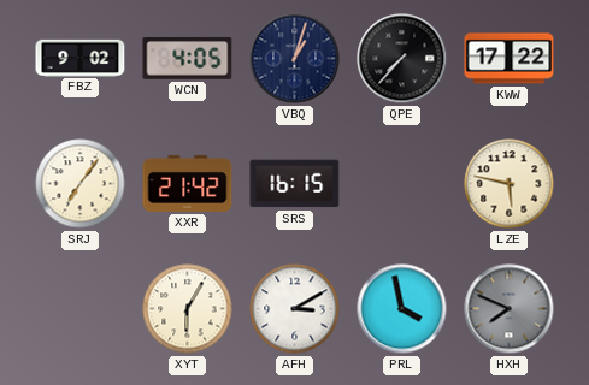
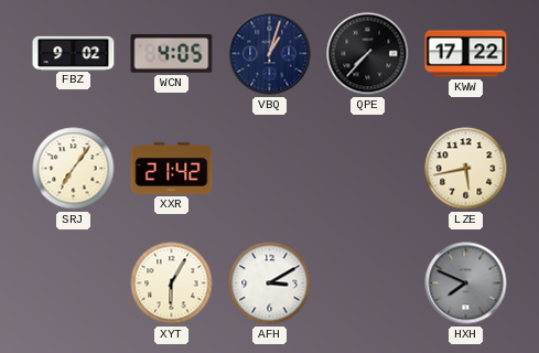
SRS: 16:15 -> none (295, 184)
LZE: 5:47 -> 5:43 (466, 169)
PRL: 3:58 -> none (402, 309)
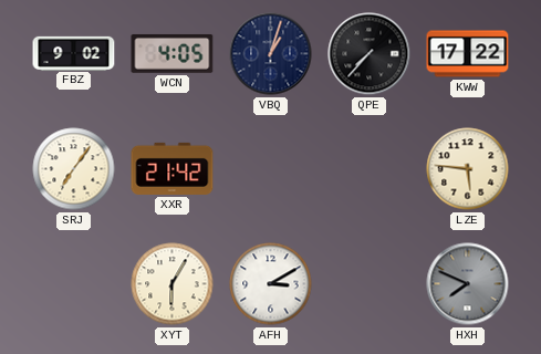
LZE: 5:43 -> 5:46 (468, 169)
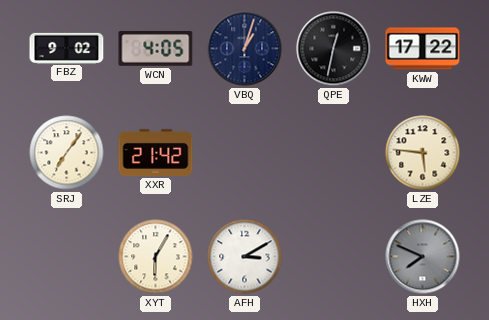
QPE: 7:37 -> 12:32 (334, 49)
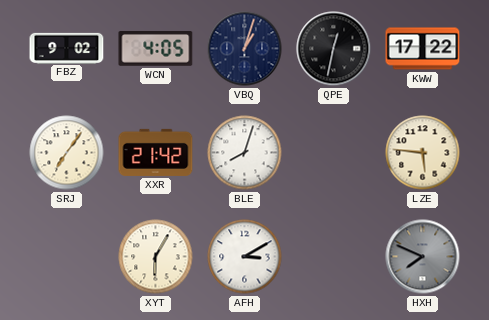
BLE: none -> 8:03 (245, 153)
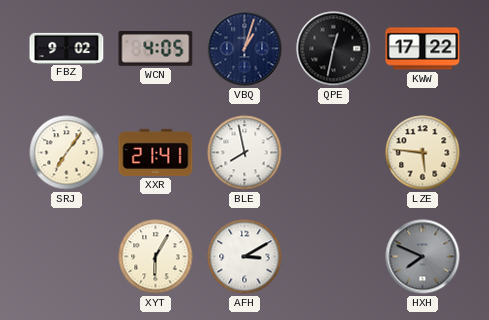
XXR: 21:42 -> 21:41 (156, 152)
BLE: 8:03 -> 7:58 (245, 153)
